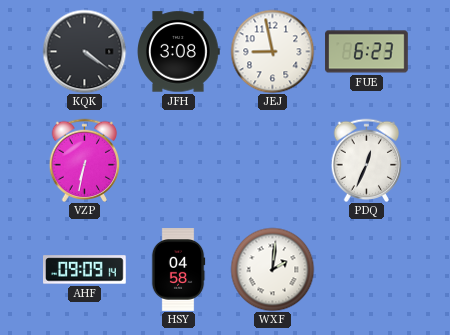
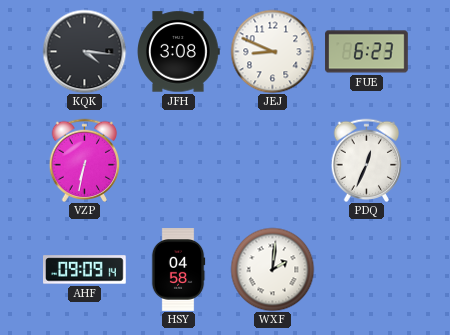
KQK: 4:21 -> 4:16 (84, 51)
JEJ: 8:58 -> 8:49 (272, 51)
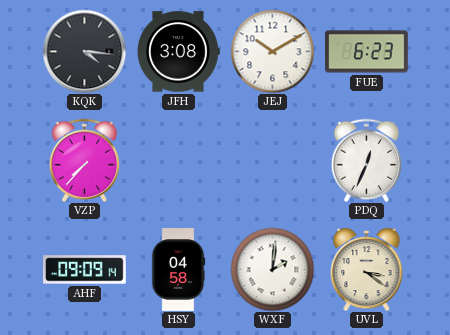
JEJ: 8:49 -> 10:10 (272, 51)
VZP: 6:32 -> 7:37 (85, 160)
UVL: none -> 3:21 (367, 269)
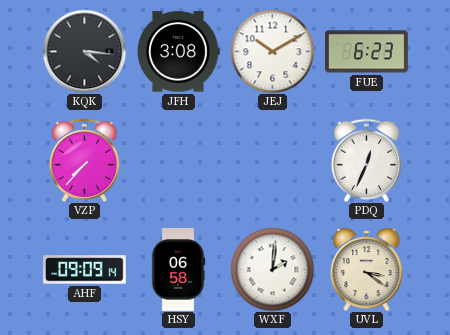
HSY: 04:58 -> 06:58 (178, 270)
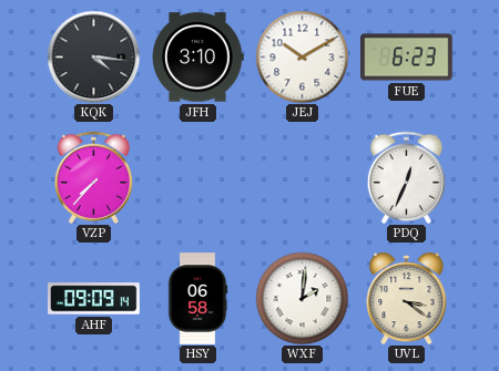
JFH: 3:08 -> 3:10 (198, 58)
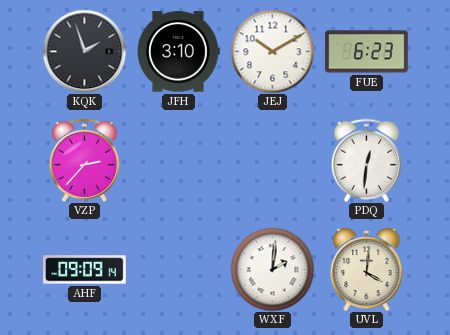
KQK: 4:16 -> 1:57 (84, 51)
VZP: 7:37 -> 2:37 (85, 160)
PDQ: 12:34 -> 12:31 (367, 160)
HSY: 06:58 -> none (197, 299)
UVL: 3:21 -> 4:01 (367, 269)
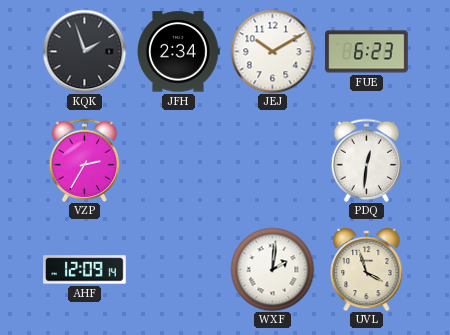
JFH: 3:10 -> 2:34 (179, 52)
VZP: 2:37 -> 2:35 (85, 160)
AHF: 09:09 -> 12:09 (85, 270)
UVL: 4:01 -> 3:57 (367, 269)
